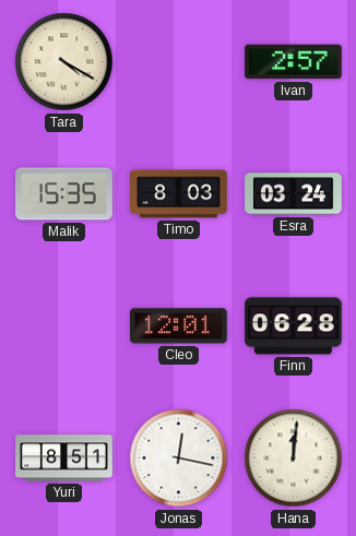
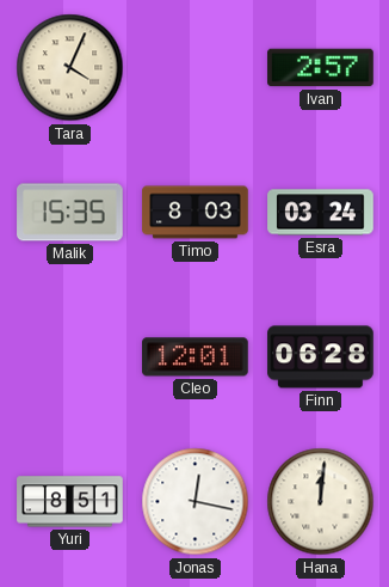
Tara: 4:20 -> 4:04 (70, 68)
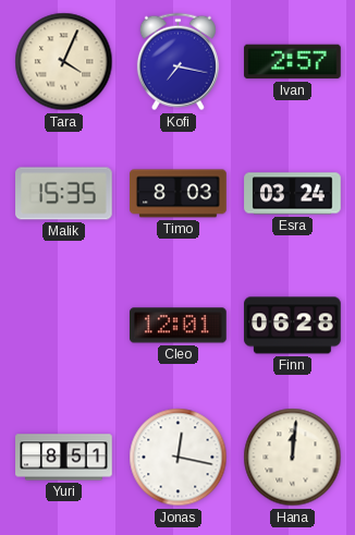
Kofi: none -> 7:17 (177, 62)
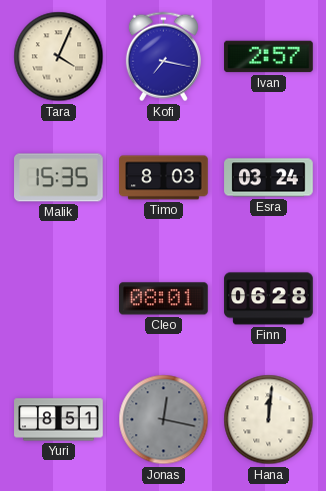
Cleo: 12:01 -> 08:01 (164, 299)
Jonas dial: white -> grey (164, 420)
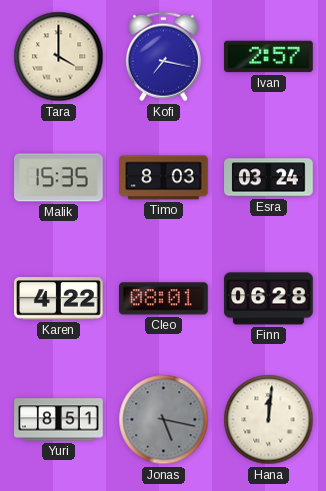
Tara: 4:04 -> 4:00 (59, 57)
Karen: none -> 4:22 (59, 299)
Jonas: 12:17 -> 5:17 (164, 420)
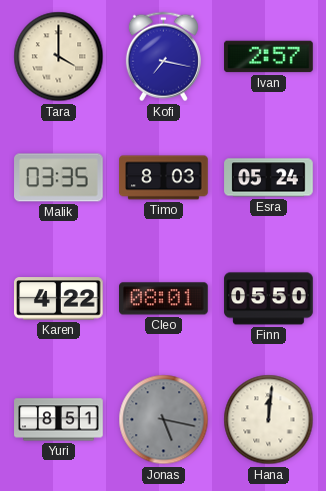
Malik: 15:35 -> 03:35 (59, 178)
Esra: 03:24 -> 05:24 (269, 178)
Finn: 06:28 -> 05:50 (269, 299)
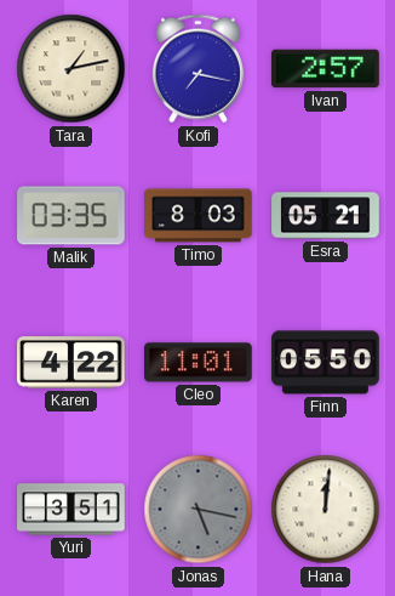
Tara: 4:00 -> 1:13 (71, 69)
Esra: 05:24 -> 05:21 (326, 216)
Cleo: 08:01 -> 11:01 (199, 363)
Yuri: 8:51 -> 3:51 (71, 510)
